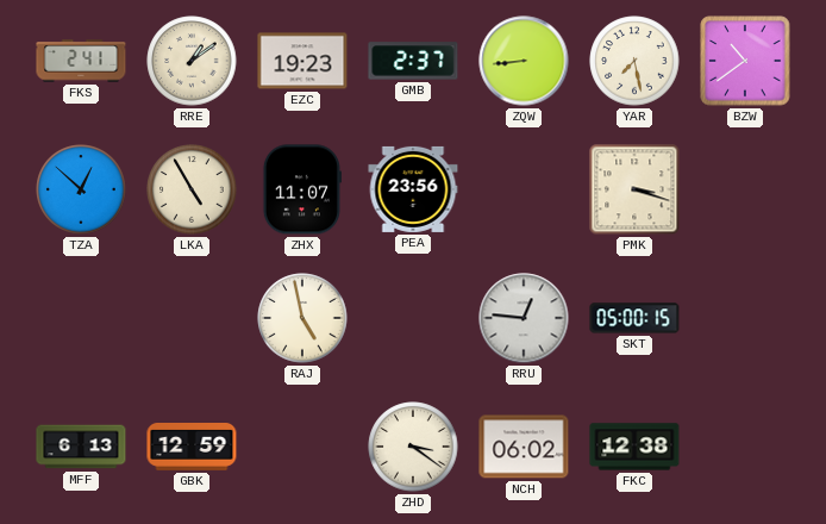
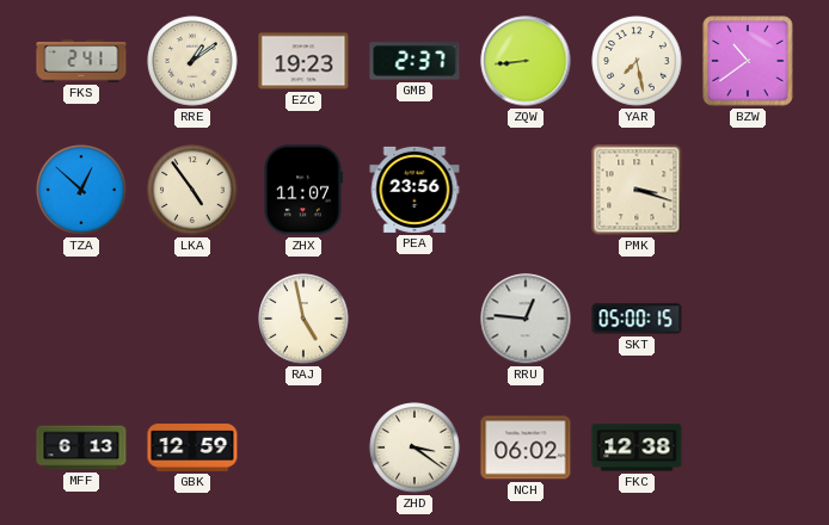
LKA: 4:55 -> 4:54 (192, 190)
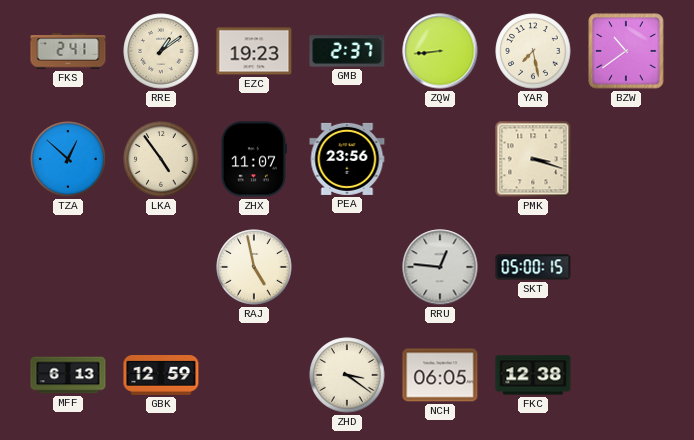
NCH: 06:02 -> 06:05 (440, 375)
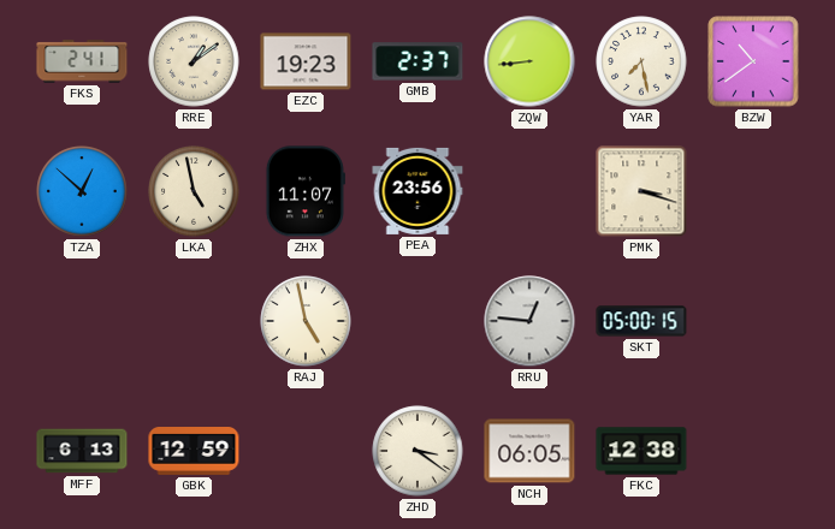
LKA: 4:54 -> 4:58 (194, 191)
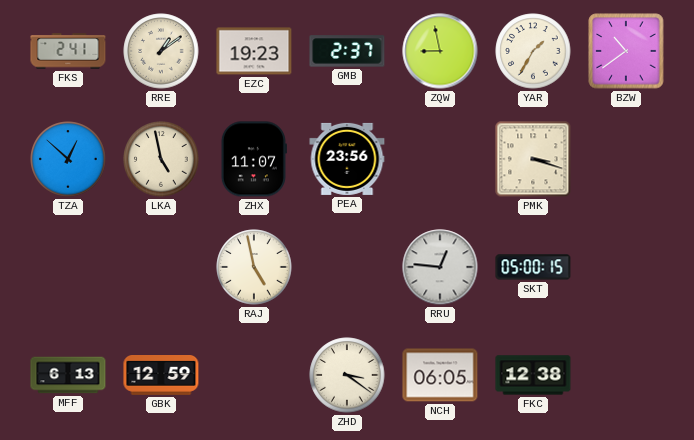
ZQW: 8:44 -> 8:58 (440, 51)
YAR: 7:28 -> 1:35 (533, 51)
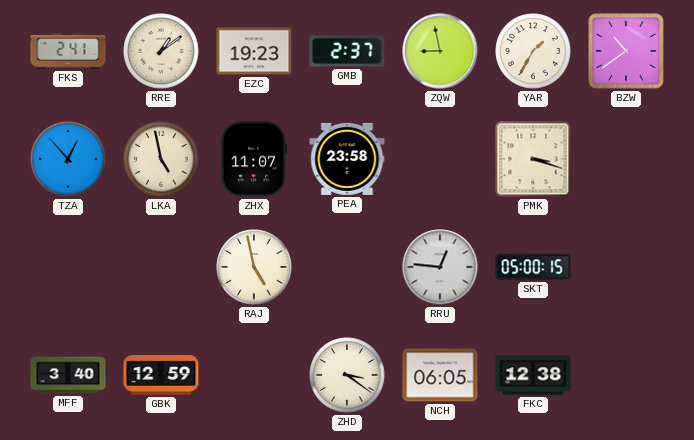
TZA: 12:52 -> 12:53 (68, 159)
PEA: 23:56 -> 23:58 (347, 159)
MFF: 6:13 -> 3:40 (68, 375)
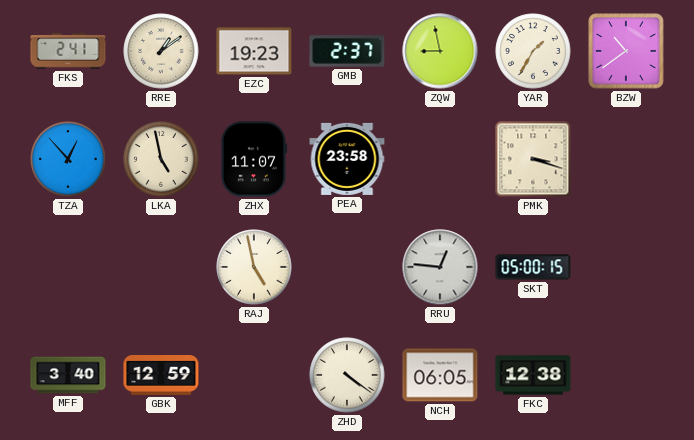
ZHD: 3:21 -> 4:21 (347, 375)
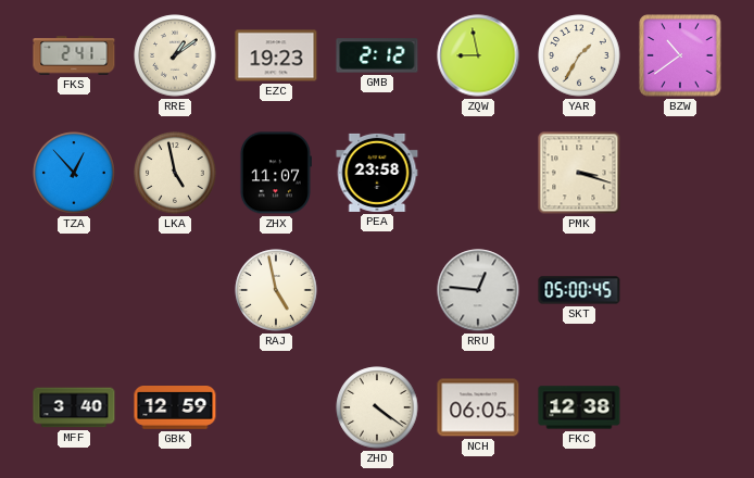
GMB: 2:37 -> 2:12 (377, 55)
SKT: 05:00:15 -> 05:00:45 (579, 290)
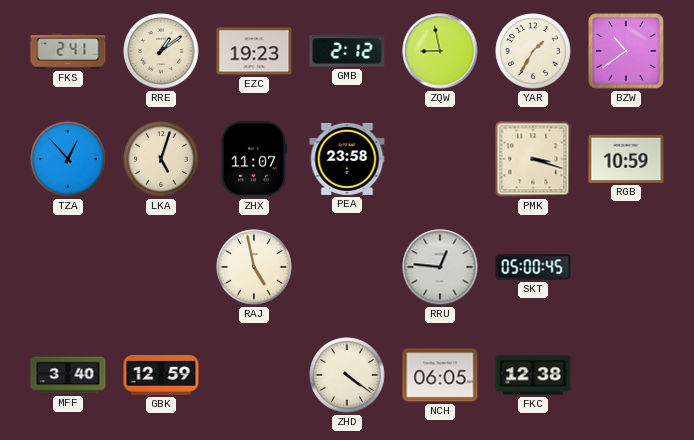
LKA: 4:58 -> 5:03 (161, 159)
RGB: none -> 10:59 (626, 159)
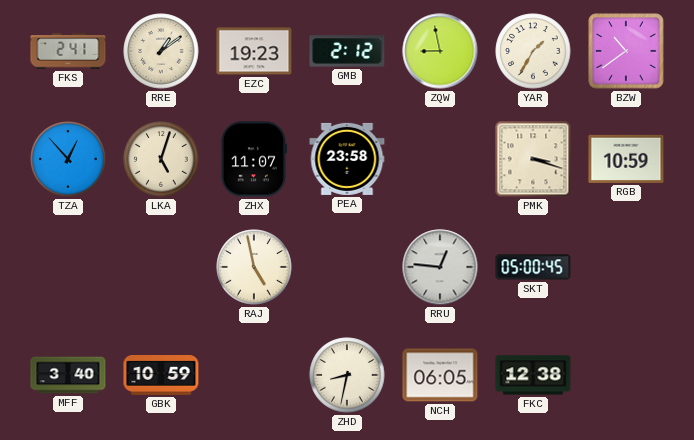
GBK: 12:59 -> 10:59 (161, 376)
ZHD: 4:21 -> 8:32 (347, 375)
